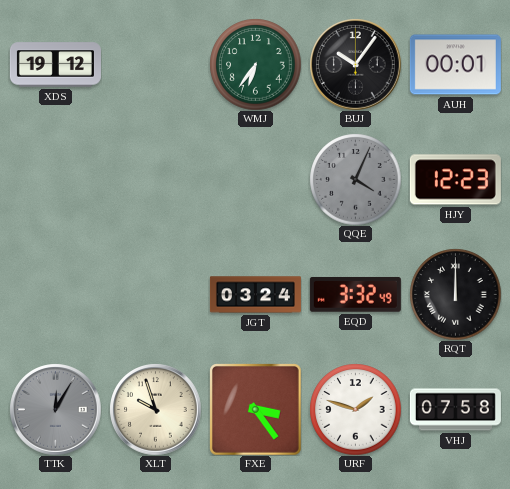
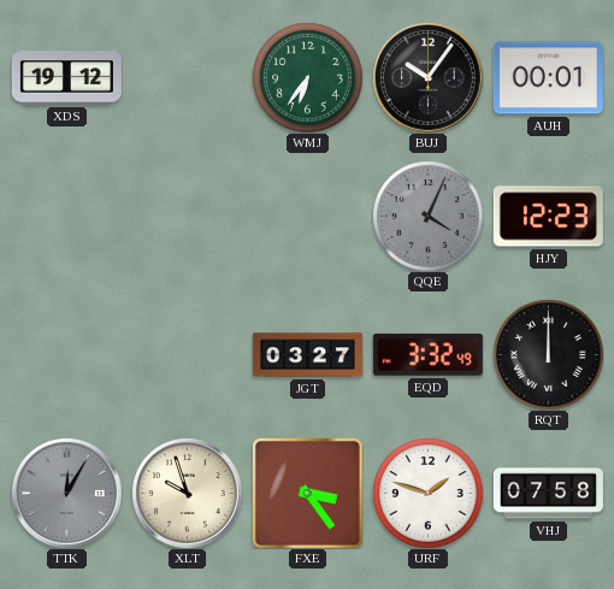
JGT: 03:24 -> 03:27 (307, 355)
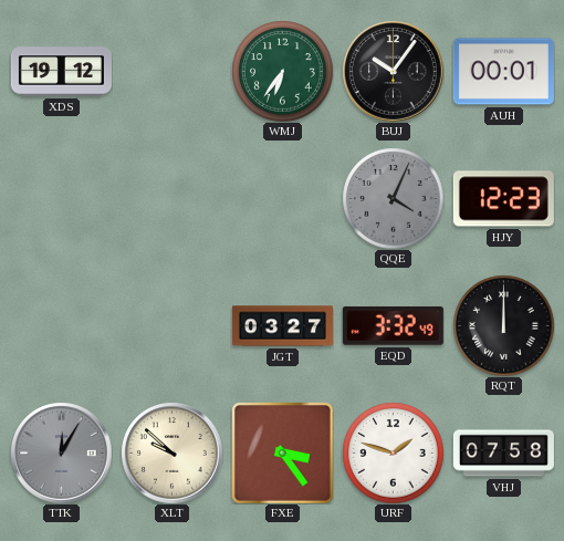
XLT: 9:57 -> 9:52 (171, 452)
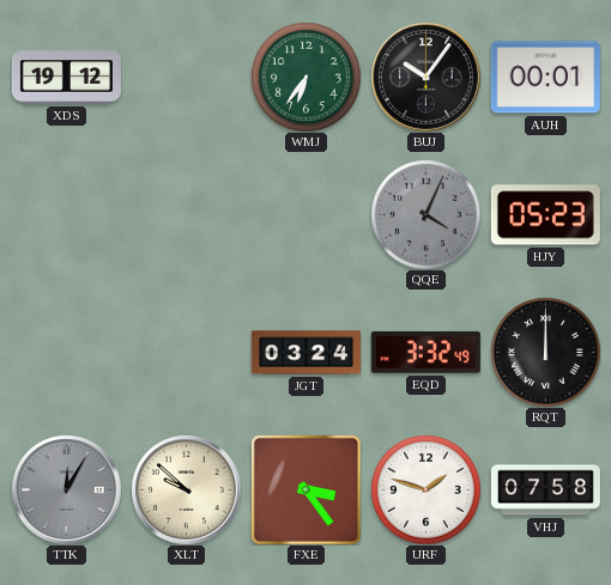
HJY: 12:23 -> 05:23 (545, 215)
JGT: 03:27 -> 03:24 (305, 353)
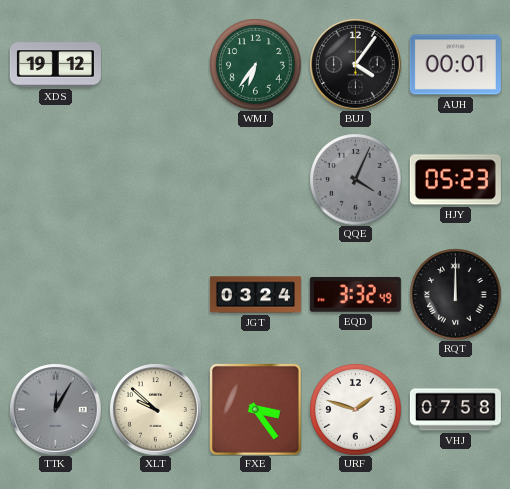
BUJ: 10:06 -> 4:06 (355, 64)
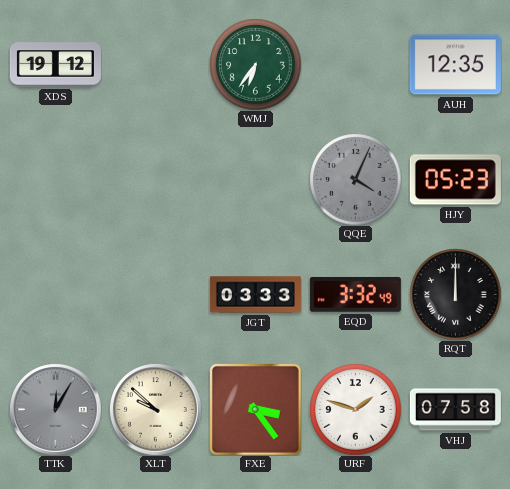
BUJ: 4:06 -> none (355, 64)
AUH: 00:01 -> 12:35 (455, 65)
JGT: 03:24 -> 03:33 (255, 295)
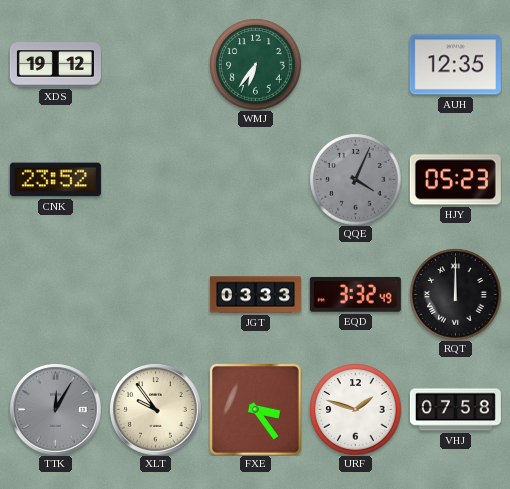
CNK: none -> 23:52 (55, 180)
XLT: 9:52 -> 9:54 (155, 409)
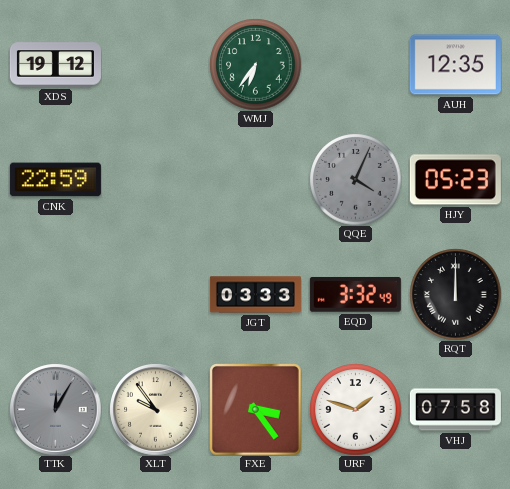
CNK: 23:52 -> 22:59 (55, 180)
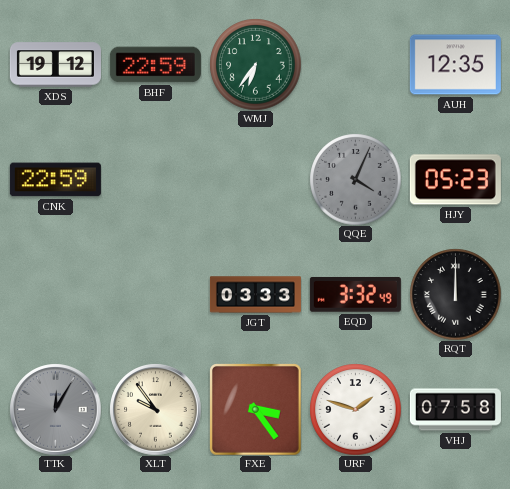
BHF: none -> 22:59 (155, 65)
